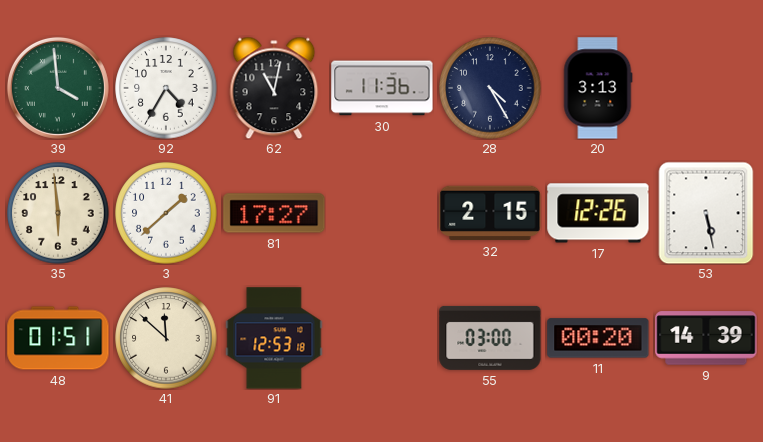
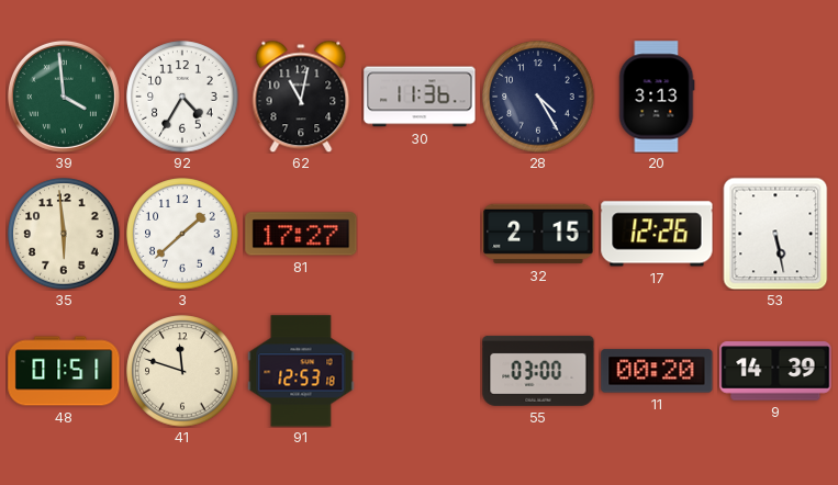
41: 11:52 -> 11:48 (182, 371)
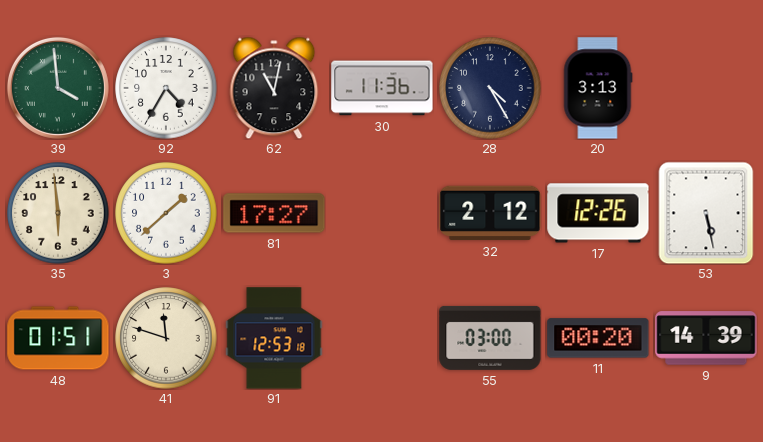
32: 2:15 -> 2:12 (490, 213)
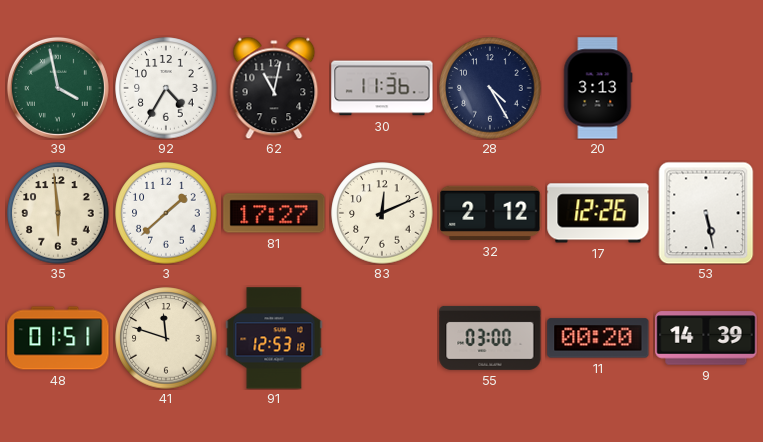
39: 3:59 -> 3:58 (58, 88)
83: none -> 12:11 (382, 213)
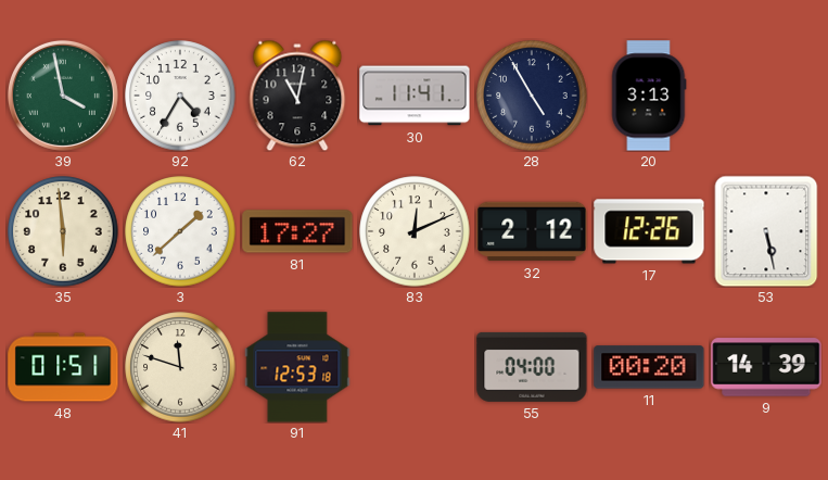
30: 11:36 -> 11:41 (415, 96)
28: 4:25 -> 4:55 (532, 96)
55: 03:00 -> 04:00 (532, 367)
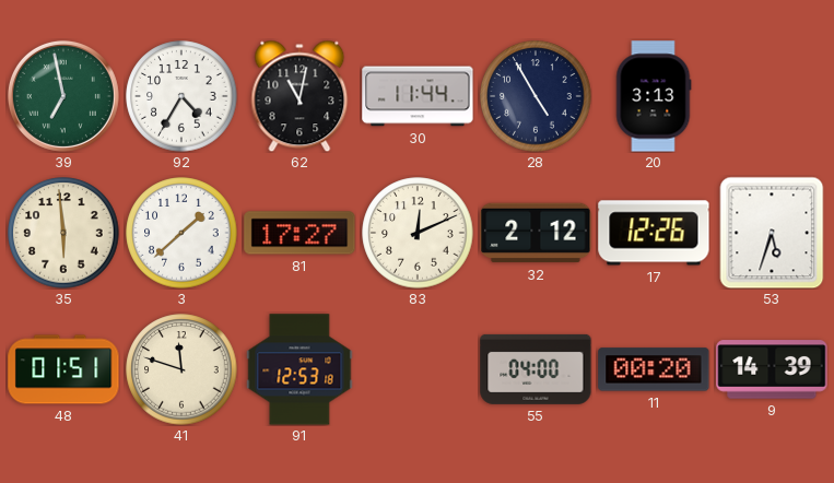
39: 3:58 -> 6:58 (63, 96)
30: 11:41 -> 11:44 (418, 96)
53: 5:28 -> 5:33 (772, 233)
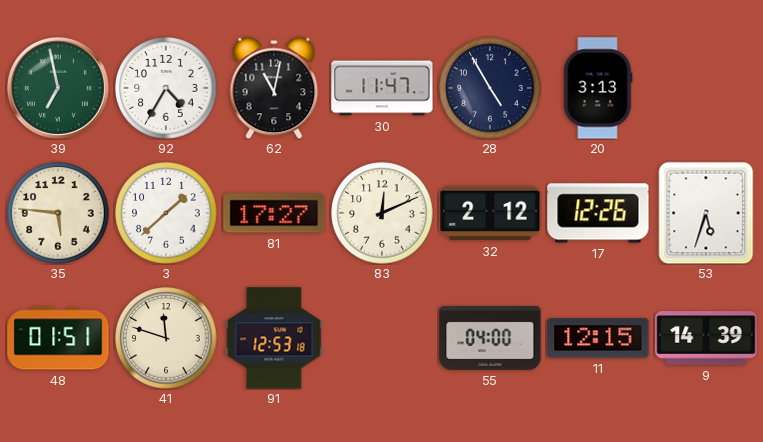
30: 11:44 -> 11:47 (382, 88)
35: 5:59 -> 5:46 (58, 213)
11: 00:20 -> 12:15 (598, 338)
